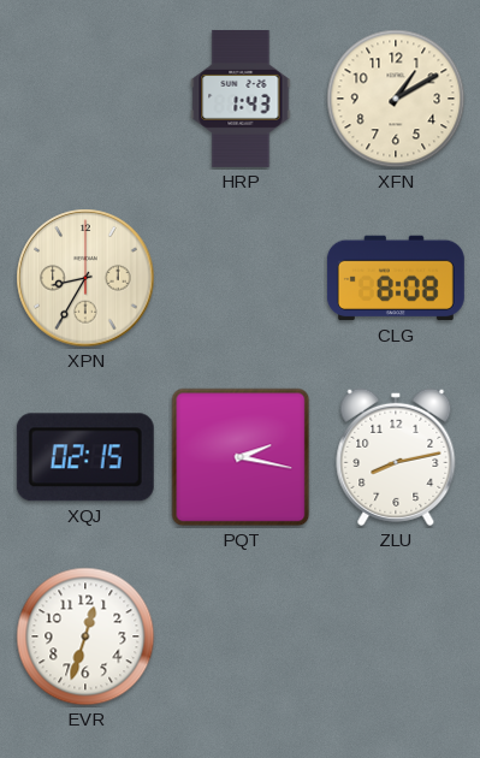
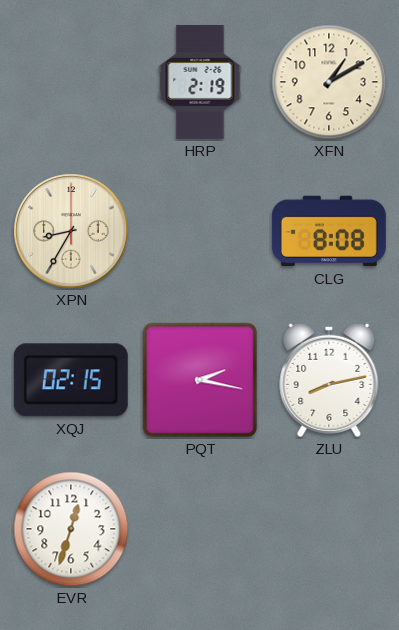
HRP: 1:43 -> 2:19 (200, 82)
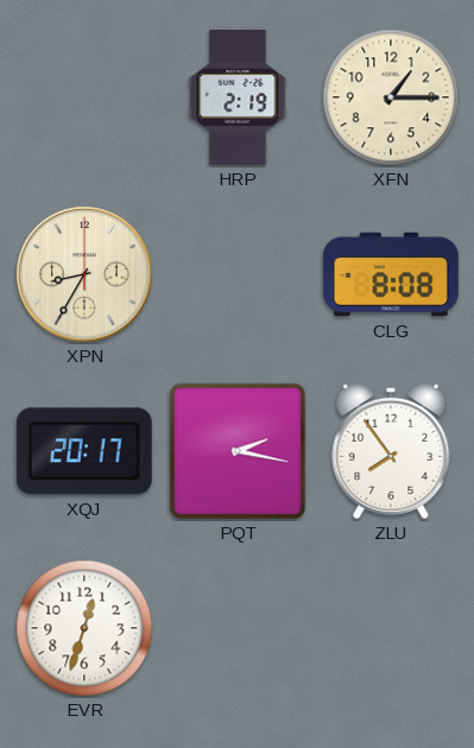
XFN: 1:10 -> 1:15 (391, 97)
XQJ: 02:15 -> 20:17 (84, 451)
ZLU: 8:13 -> 7:54 (391, 451)
